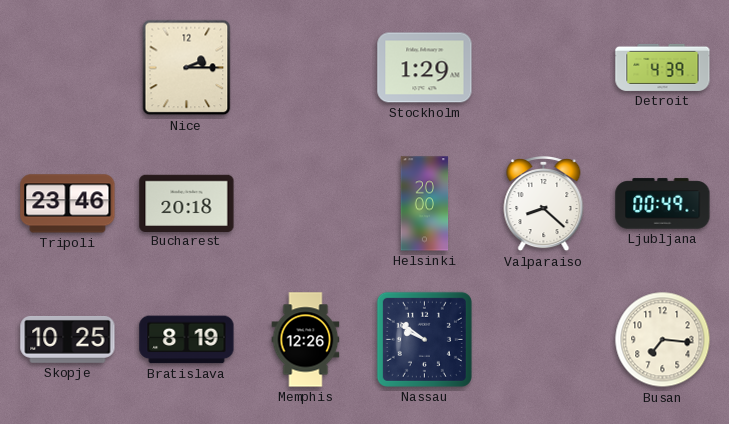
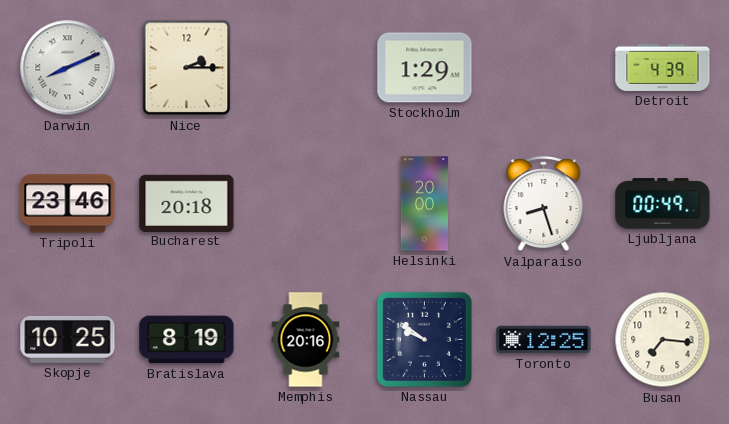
Darwin: none -> 8:11 (68, 68)
Valparaiso: 8:22 -> 8:27 (544, 205)
Memphis: 12:26 -> 20:16 (306, 340)
Toronto: none -> 12:25 (544, 340)
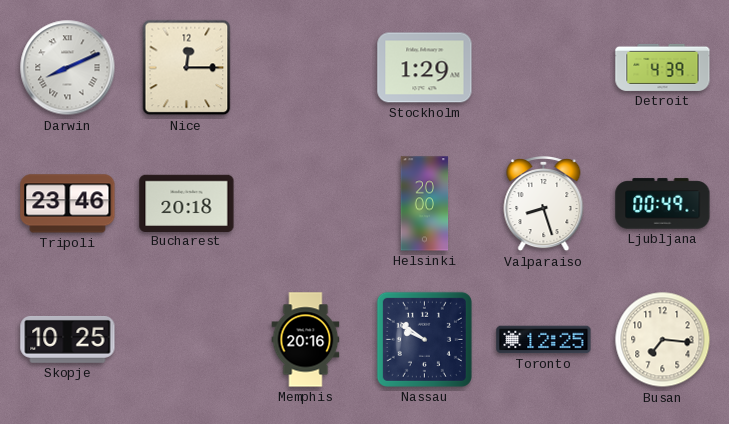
Nice: 2:15 -> 12:15 (187, 68)
Bratislava: 8:19 -> none (187, 340)
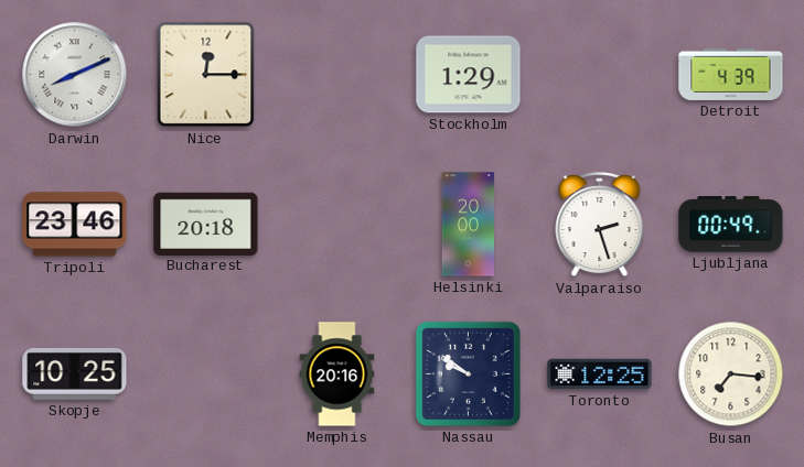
Valparaiso: 8:27 -> 2:27 (600, 226)
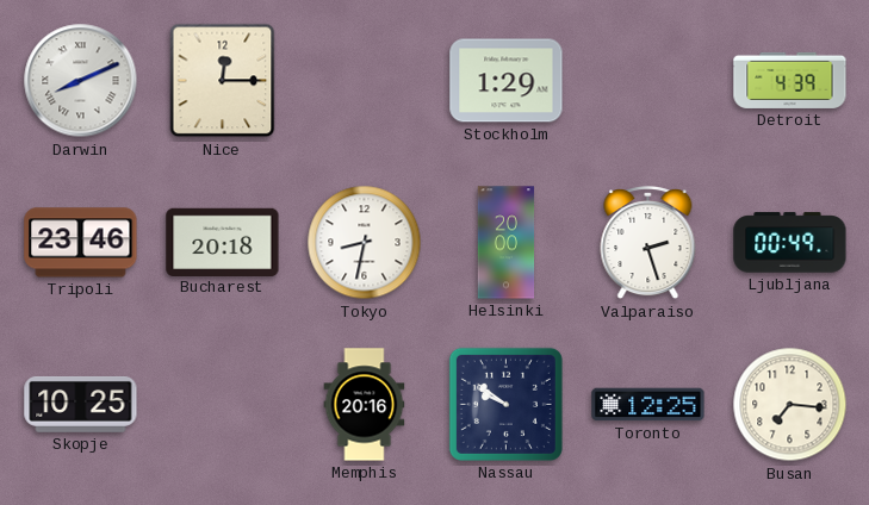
Tokyo: none -> 8:32 (365, 243)
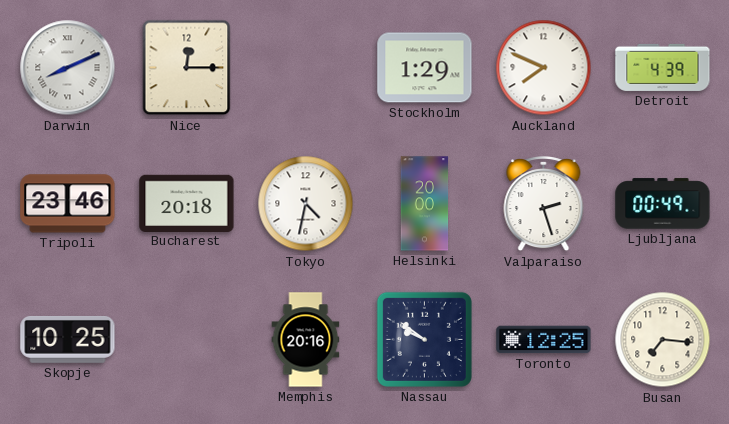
Auckland: none -> 7:49 (544, 68)
Tokyo: 8:32 -> 4:32 (306, 204)
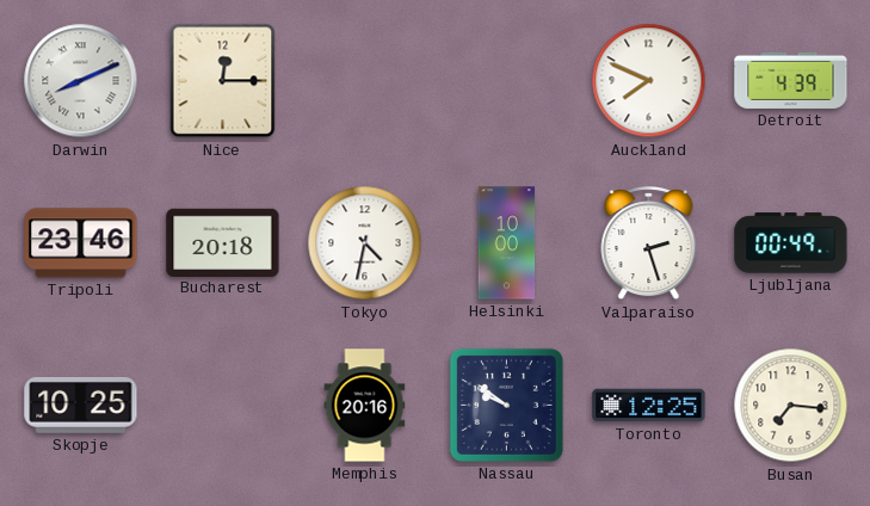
Stockholm: 1:29 -> none (425, 68)
Helsinki: 20:00 -> 10:00 (507, 243)
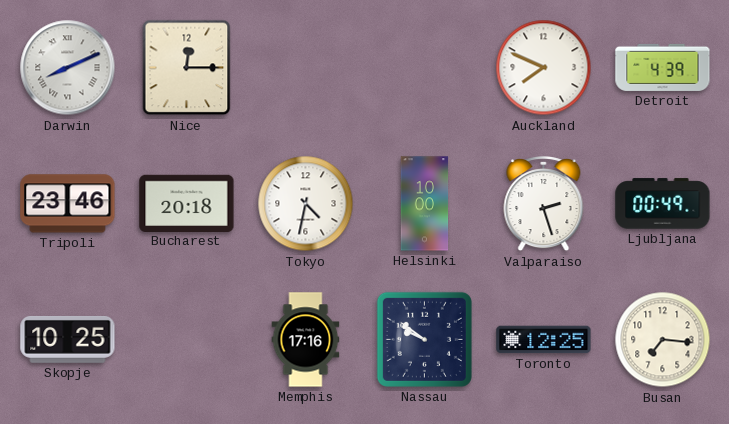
Memphis: 20:16 -> 17:16 (306, 340)
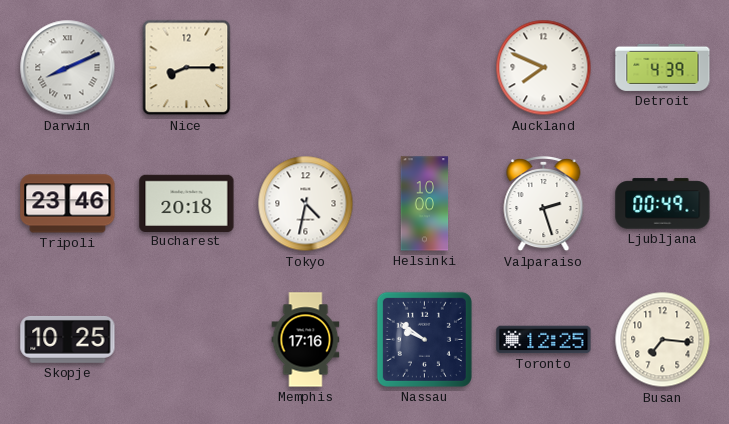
Nice: 12:15 -> 8:15 (187, 68)
